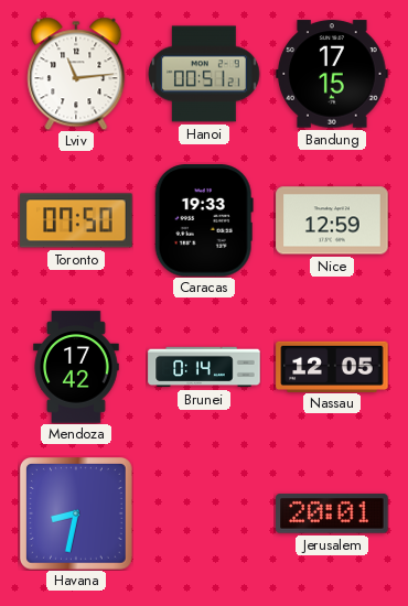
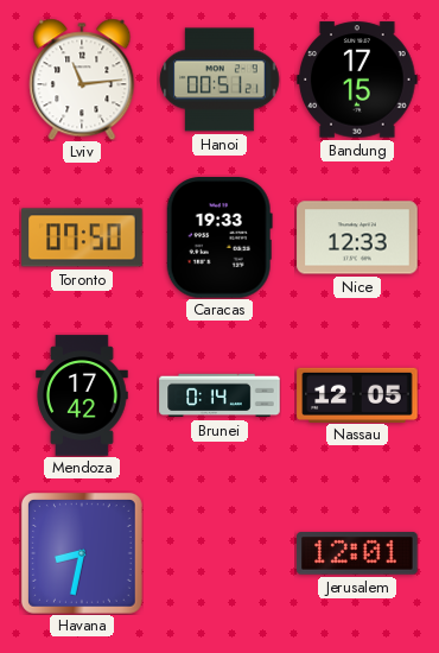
Nice: 12:59 -> 12:33 (357, 237)
Jerusalem: 20:01 -> 12:01 (357, 553)
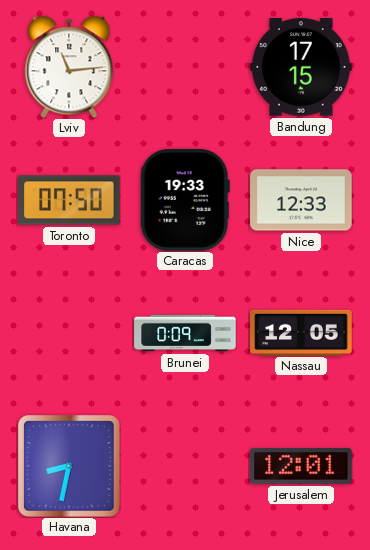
Hanoi: 00:51 -> none (220, 80)
Mendoza: 17:42 -> none (82, 395)
Brunei: 0:14 -> 0:09 (185, 333)
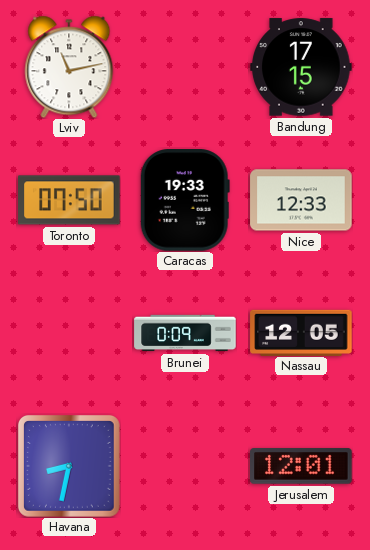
Lviv: 11:14 -> 11:13 (69, 67)
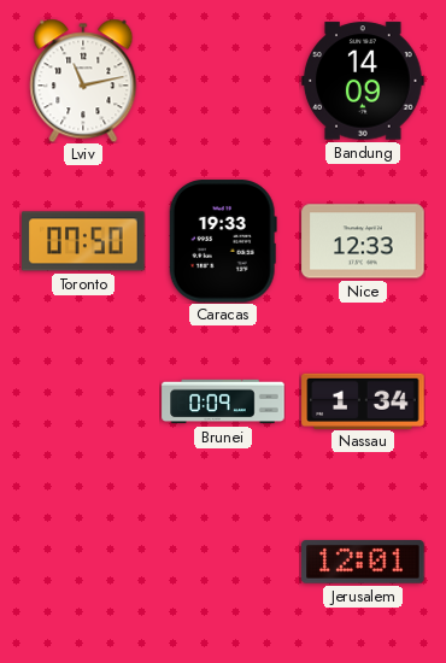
Bandung: 17:15 -> 14:09 (363, 81)
Nassau: 12:05 -> 1:34 (363, 400)
Havana: 8:32 -> none (70, 467)
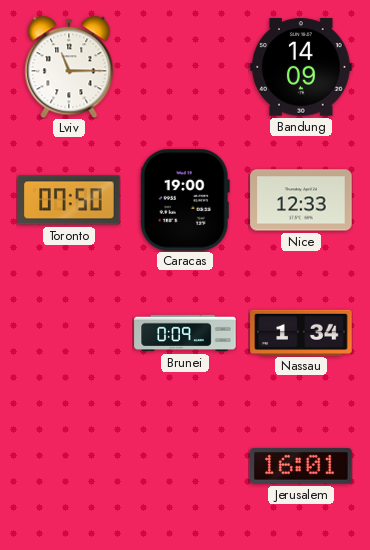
Lviv: 11:13 -> 11:15 (69, 67)
Caracas: 19:33 -> 19:00 (185, 200)
Jerusalem: 12:01 -> 16:01 (301, 466)
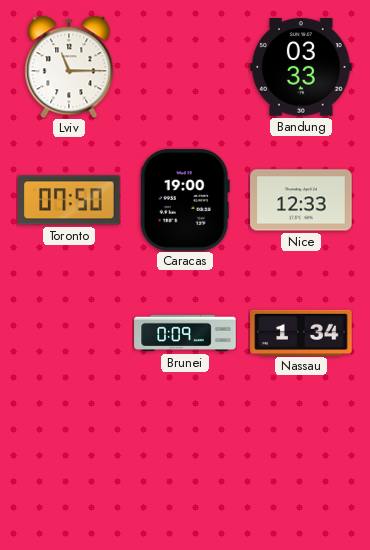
Bandung: 14:09 -> 03:33 (301, 67)
Jerusalem: 16:01 -> none (301, 466)
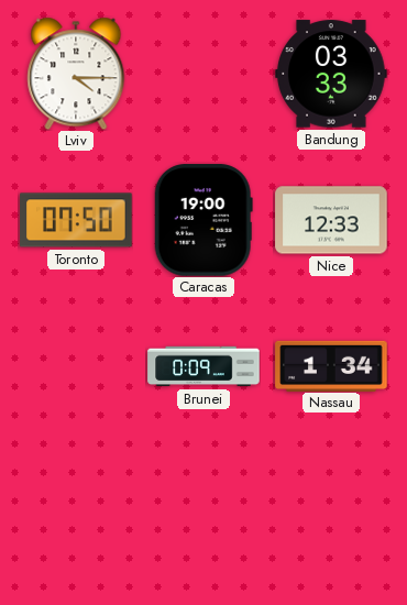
Lviv: 11:15 -> 4:15 (76, 74)
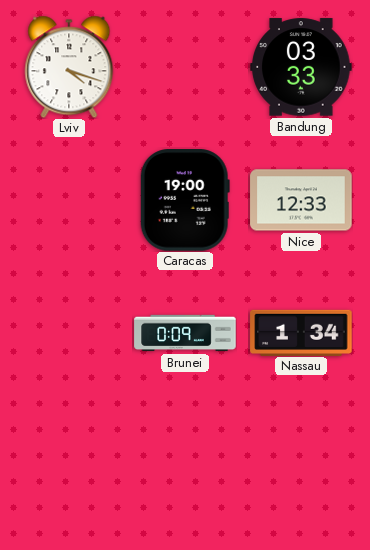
Lviv: 4:15 -> 4:18 (69, 67)
Toronto: 07:50 -> none (76, 220)
